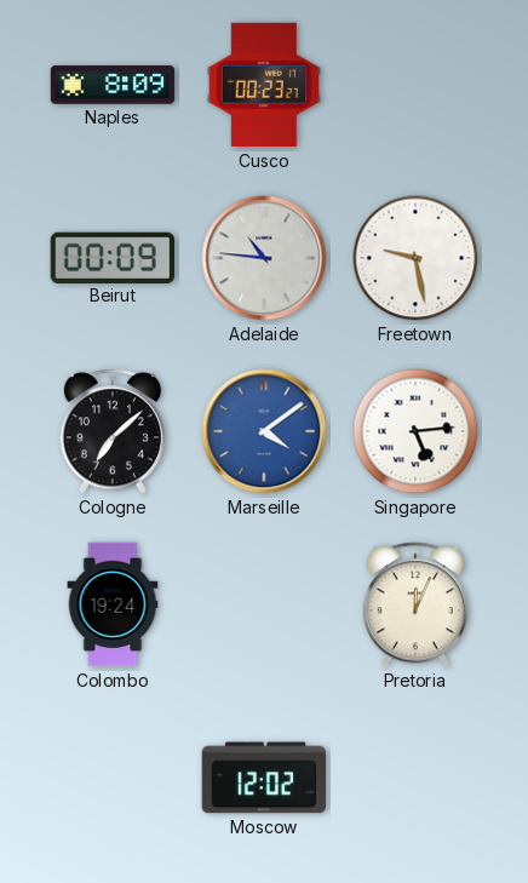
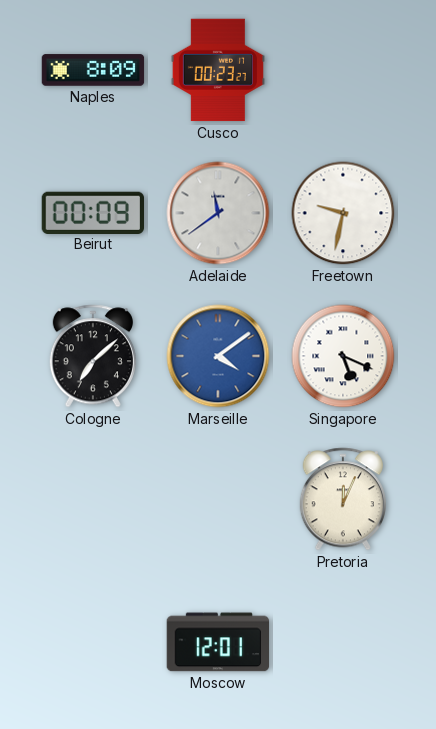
Adelaide: 10:46 -> 11:39 (218, 213)
Freetown: 9:28 -> 9:32 (343, 213)
Singapore: 5:14 -> 5:19 (343, 356)
Colombo: 19:24 -> none (113, 604)
Moscow: 12:02 -> 12:01 (218, 642)
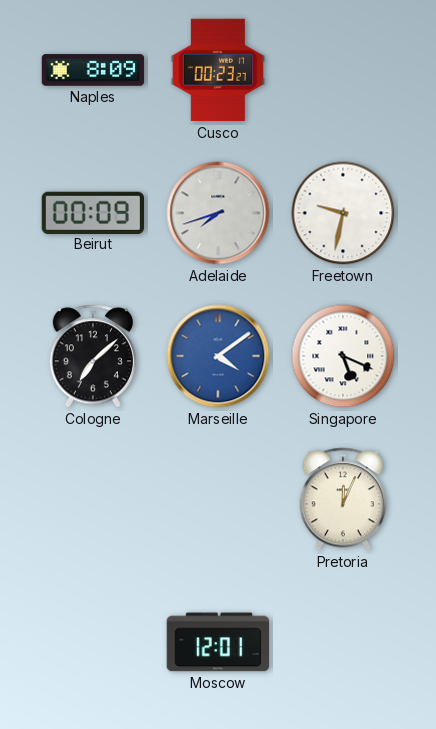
Adelaide: 11:39 -> 7:42 (218, 213)
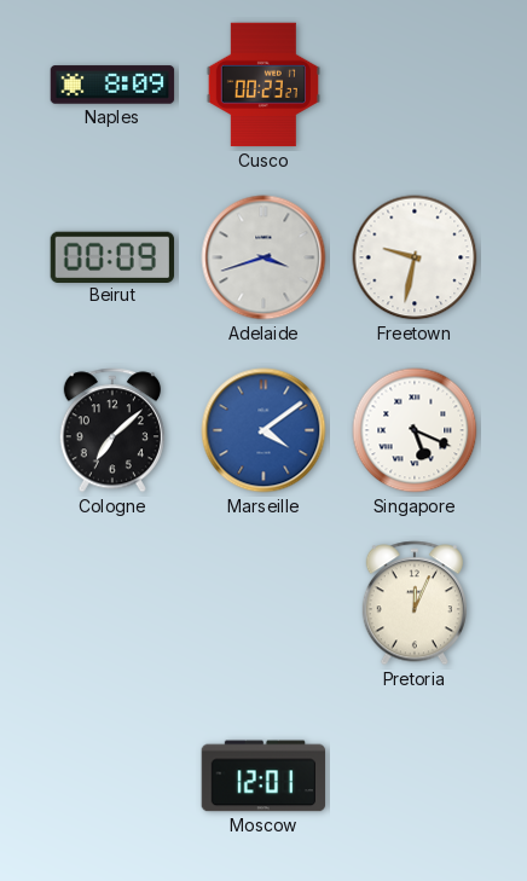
Adelaide: 7:42 -> 3:42 (263, 257)
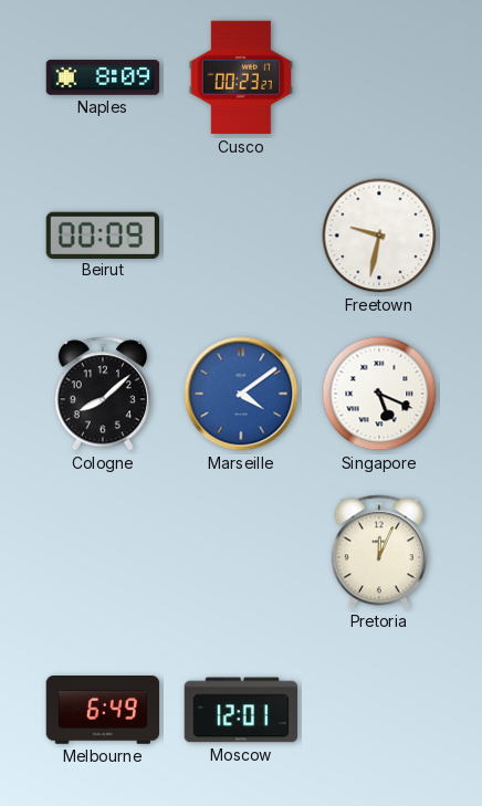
Adelaide: 3:42 -> none (263, 257)
Cologne: 7:08 -> 8:08 (103, 394)
Melbourne: none -> 6:49 (103, 711)
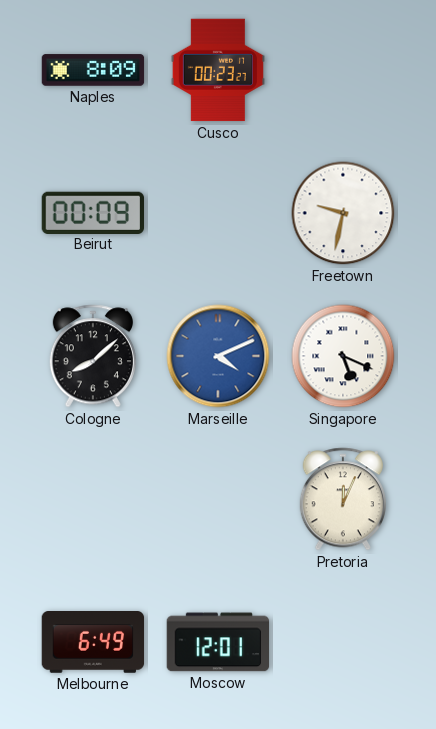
Marseille: 4:09 -> 4:11 (218, 356)
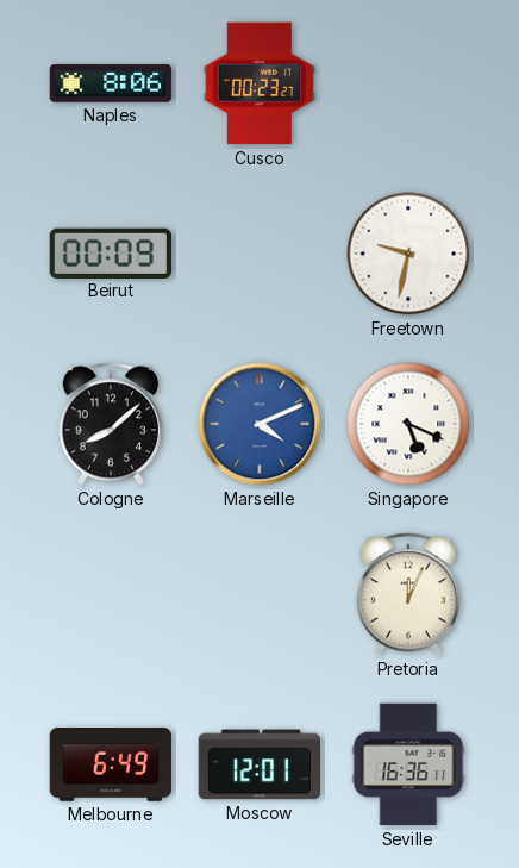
Naples: 8:09 -> 8:06 (111, 83)
Seville: none -> 16:36 (408, 764)
